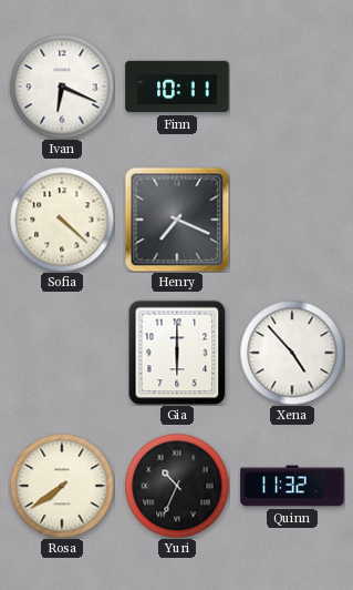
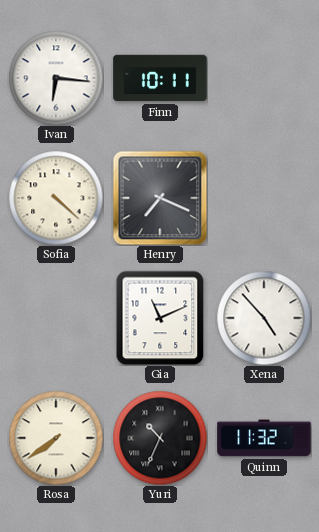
Ivan: 6:19 -> 6:16 (56, 78)
Gia: 6:00 -> 11:11 (160, 318)
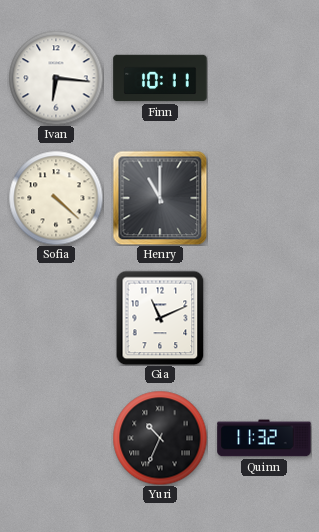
Henry: 7:19 -> 11:00 (160, 198)
Xena: 4:53 -> none (264, 318)
Rosa: 7:39 -> none (56, 438)
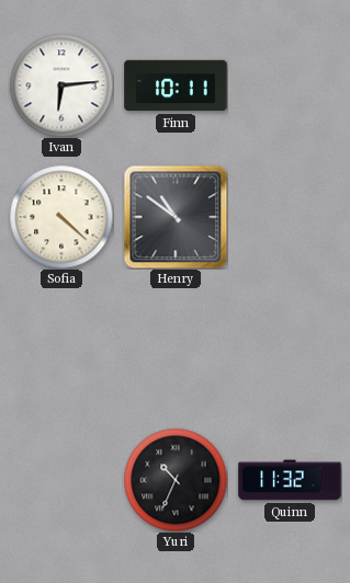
Ivan: 6:16 -> 6:14 (61, 85)
Henry: 11:00 -> 10:51 (176, 217)
Gia: 11:11 -> none (160, 318)
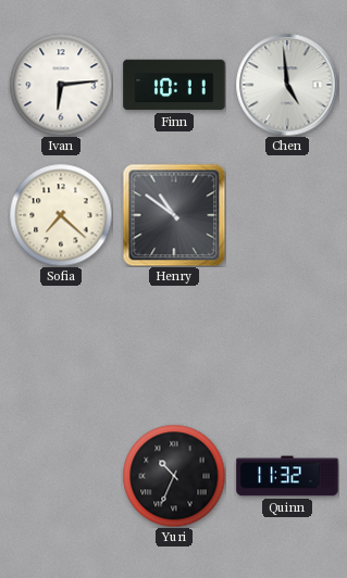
Chen: none -> 4:59 (287, 85)
Sofia: 4:22 -> 7:22 (61, 215)
